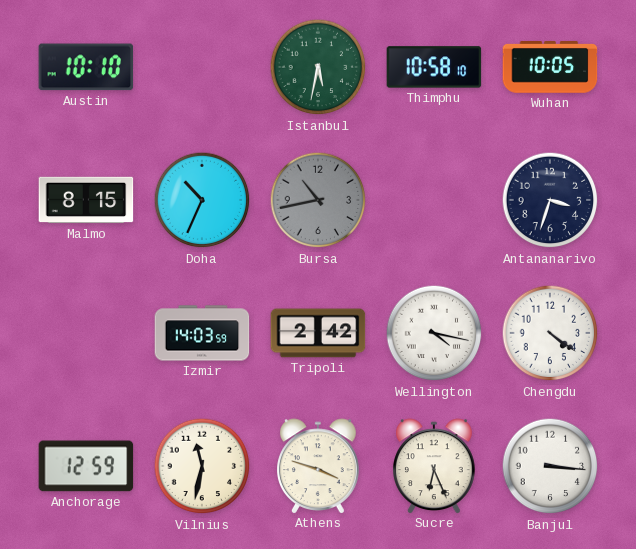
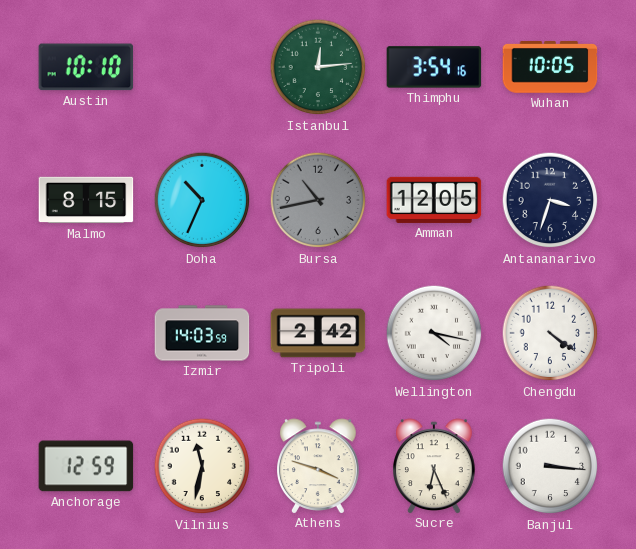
Istanbul: 5:32 -> 12:14 (318, 67)
Thimphu: 10:58 -> 3:54 (434, 67)
Amman: none -> 12:05 (434, 200)
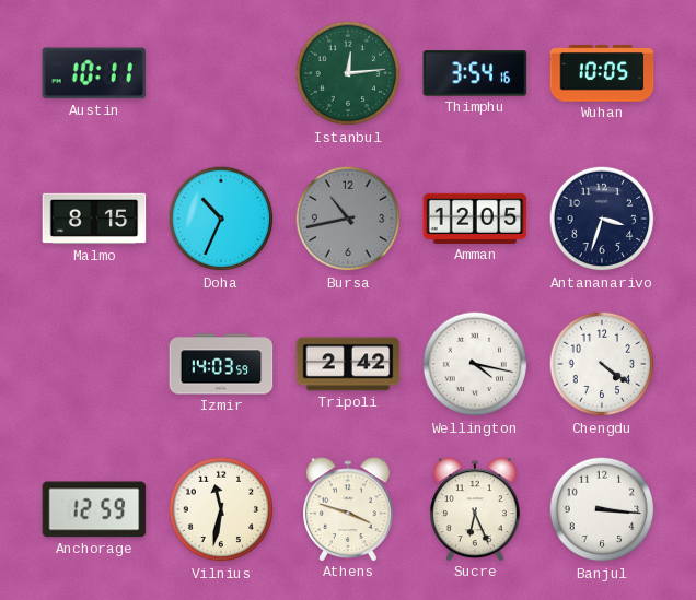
Austin: 10:10 -> 10:11 (94, 73)
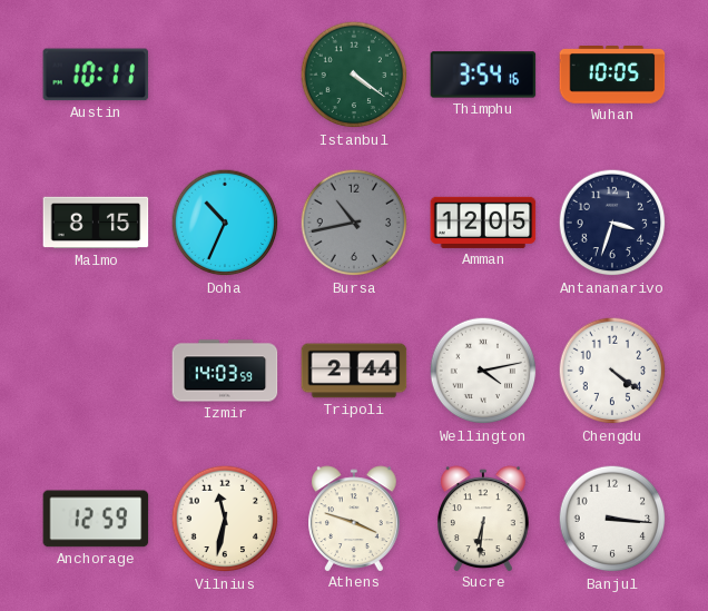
Istanbul: 12:14 -> 4:21 (354, 75)
Tripoli: 2:42 -> 2:44 (354, 371)
Wellington: 4:17 -> 4:13 (483, 371)
Sucre: 6:26 -> 6:31 (484, 519)
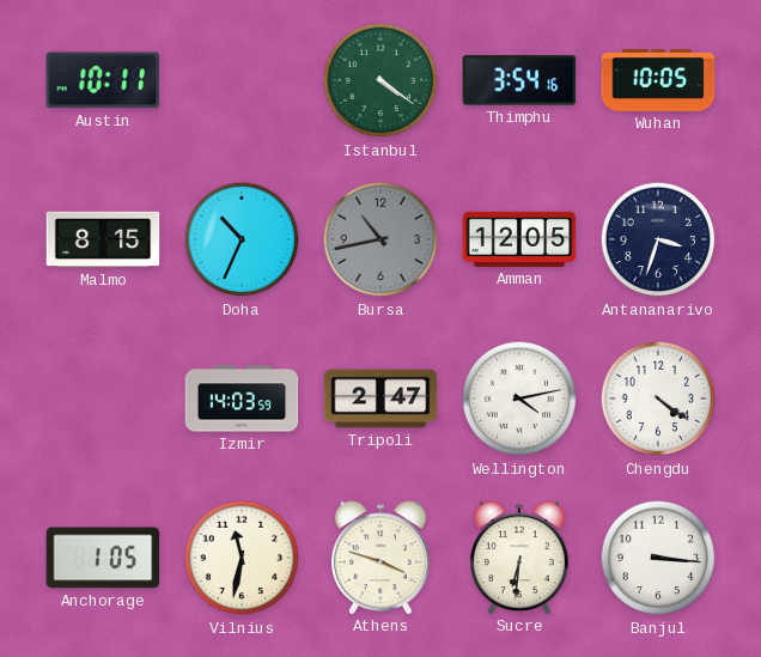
Tripoli: 2:44 -> 2:47 (380, 399)
Anchorage: 12:59 -> 1:05 (103, 558)
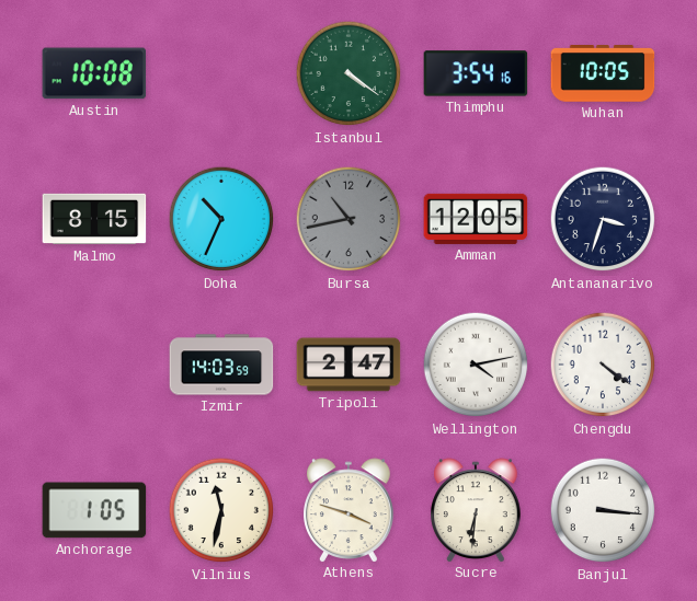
Austin: 10:11 -> 10:08 (94, 73)
